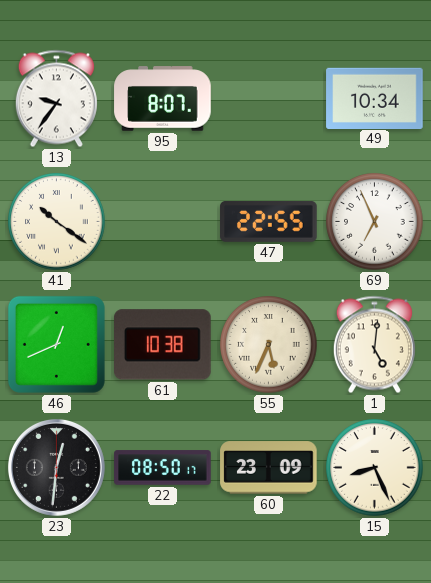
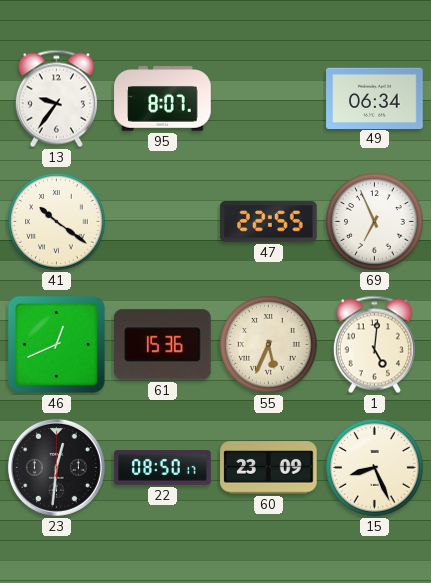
49: 10:34 -> 06:34 (375, 98)
61: 10:38 -> 15:36 (163, 345)
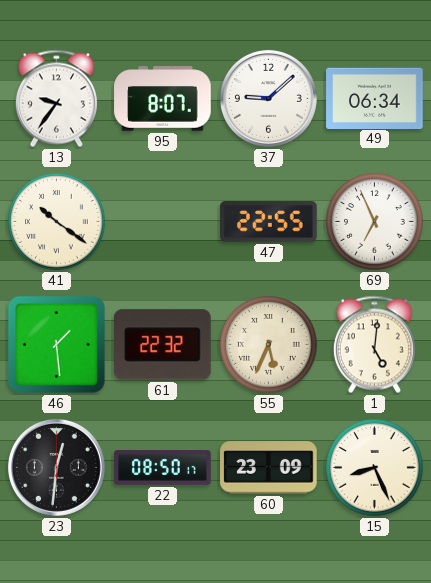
37: none -> 9:08 (268, 98)
46: 12:41 -> 1:29 (56, 344)
61: 15:36 -> 22:32 (163, 345)
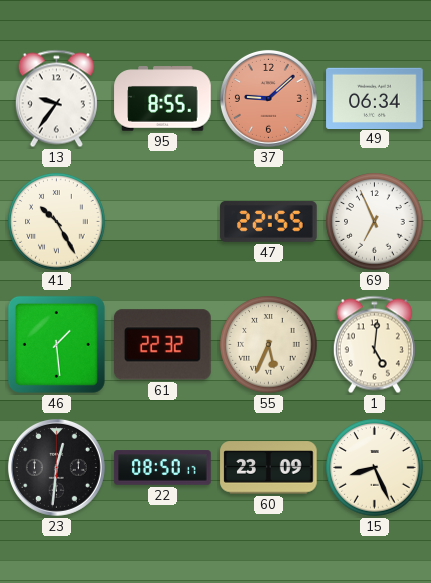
95: 8:07 -> 8:55 (163, 99)
37 dial: white -> salmon (268, 98)
41: 10:21 -> 10:25 (57, 222)
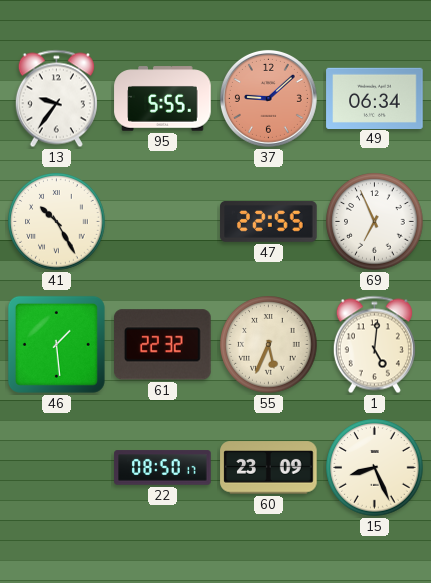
95: 8:55 -> 5:55 (163, 99)
23: 12:31 -> none (56, 467)
